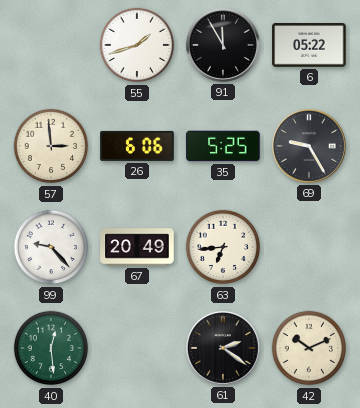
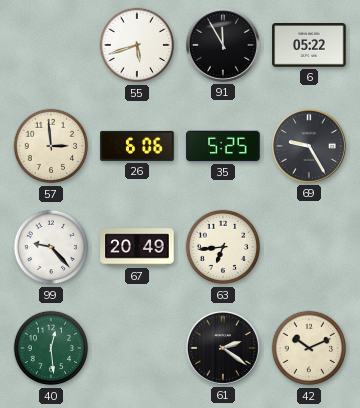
55: 1:42 -> 5:42 (137, 45)
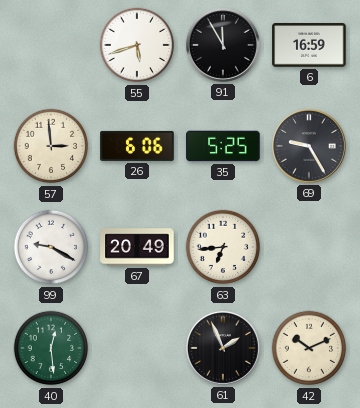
6: 05:22 -> 16:59 (309, 46)
99: 9:23 -> 9:20 (51, 247)
61: 2:21 -> 1:56 (223, 348)
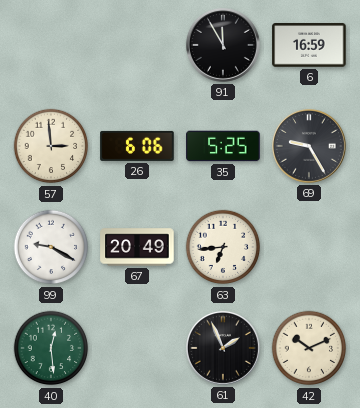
55: 5:42 -> none (137, 45)
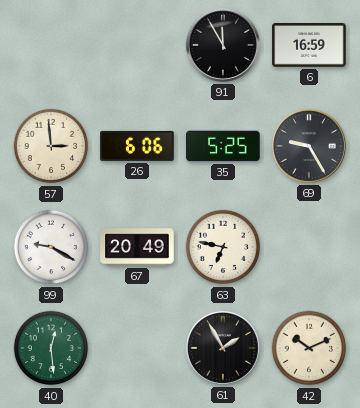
63: 6:44 -> 6:47 (223, 247)
61: 1:56 -> 1:55 (223, 348)
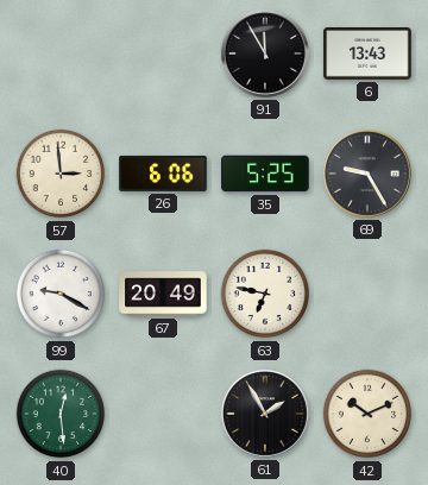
6: 16:59 -> 13:43 (367, 55)
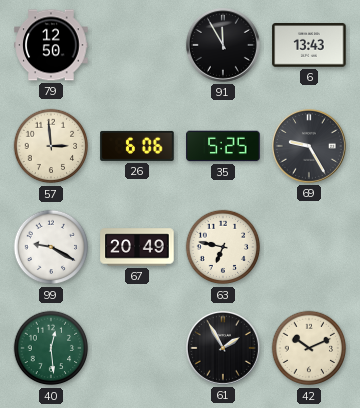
79: none -> 12:50 (51, 45)
